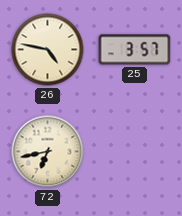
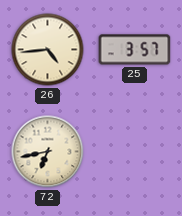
26: 4:47 -> 4:44 (48, 50)
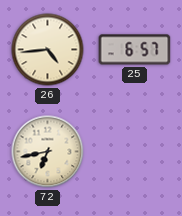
25: 3:57 -> 6:57 (135, 50)
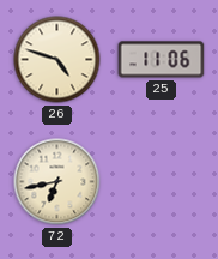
26: 4:44 -> 4:48 (57, 60)
25: 6:57 -> 11:06 (162, 60)
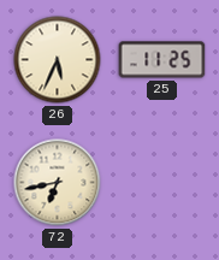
26: 4:48 -> 5:34 (58, 60)
25: 11:06 -> 11:25 (162, 60)
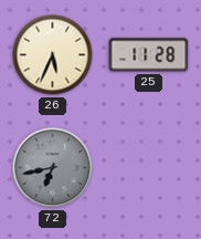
25: 11:25 -> 11:28 (149, 55)
72 dial: cream -> grey (53, 168)
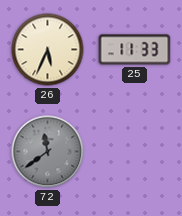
25: 11:28 -> 11:33 (135, 50)
72: 6:43 -> 11:39 (48, 152)
